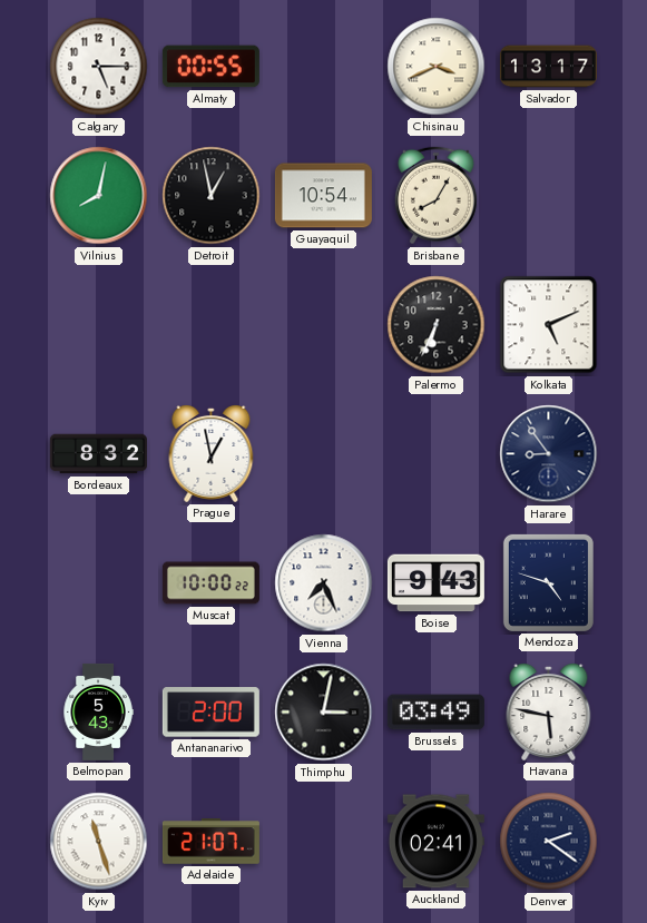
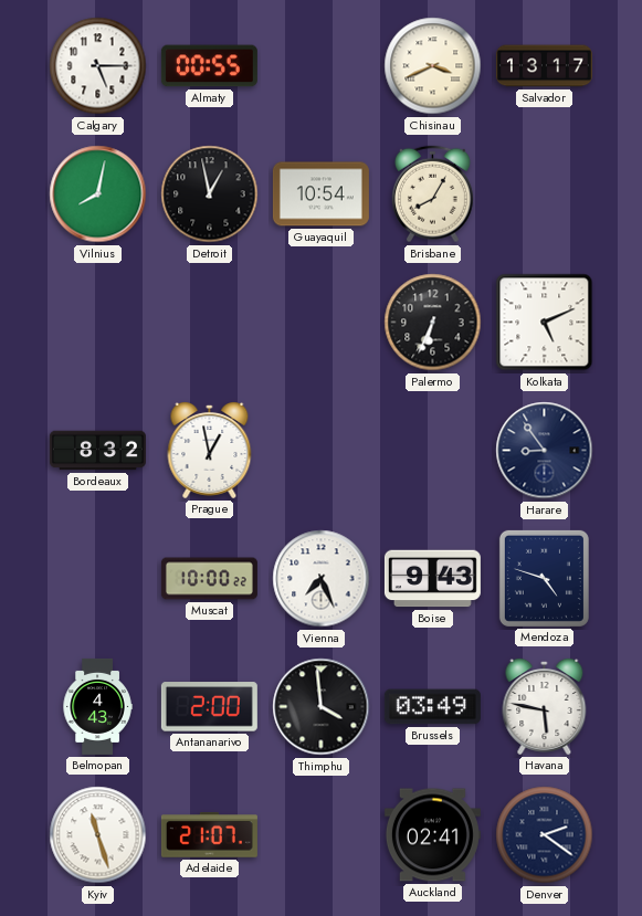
Belmopan: 5:43 -> 4:43 (97, 706)
Thimphu: 3:02 -> 3:59 (322, 707)
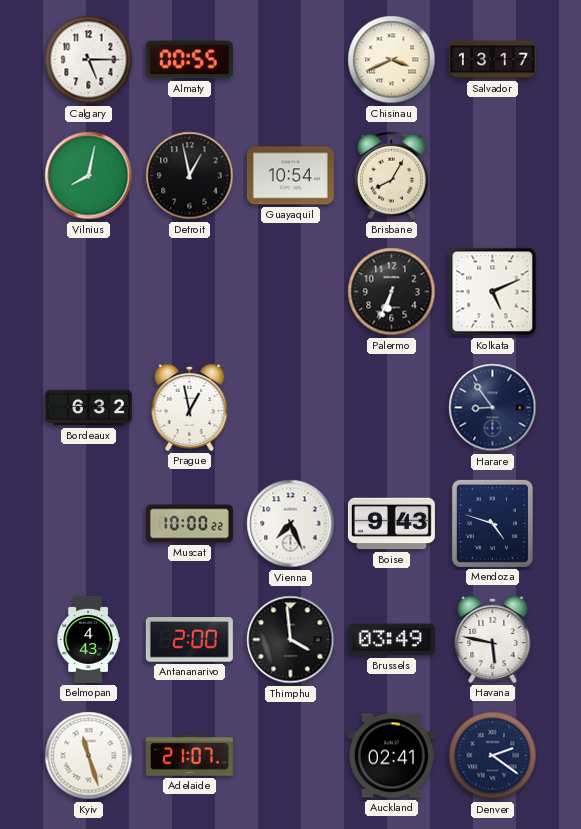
Bordeaux: 8:32 -> 6:32 (88, 408)
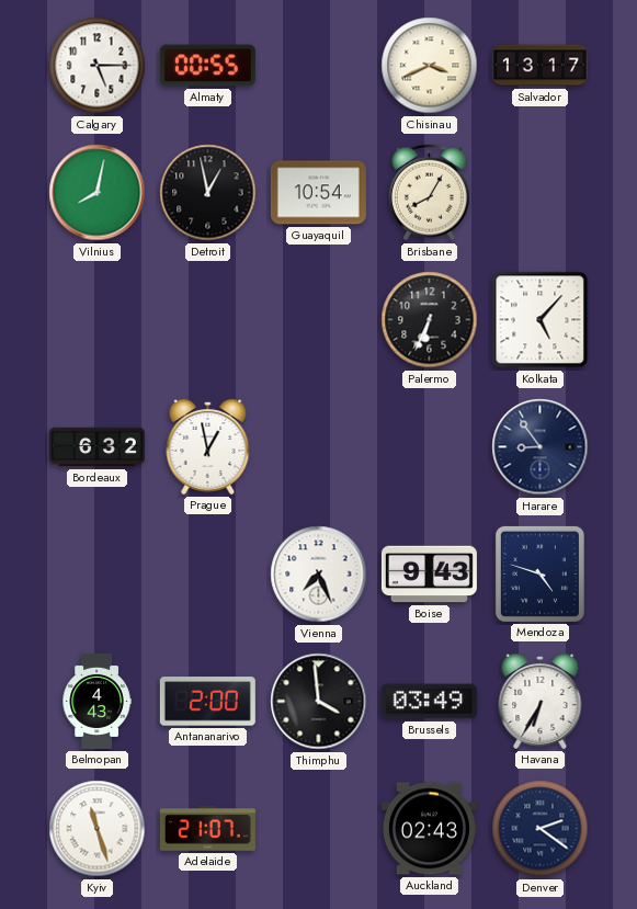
Kolkata: 5:11 -> 5:07 (541, 320)
Muscat: 10:00 -> none (189, 524)
Havana: 5:47 -> 6:35 (541, 702)
Auckland: 02:41 -> 02:43 (429, 829)
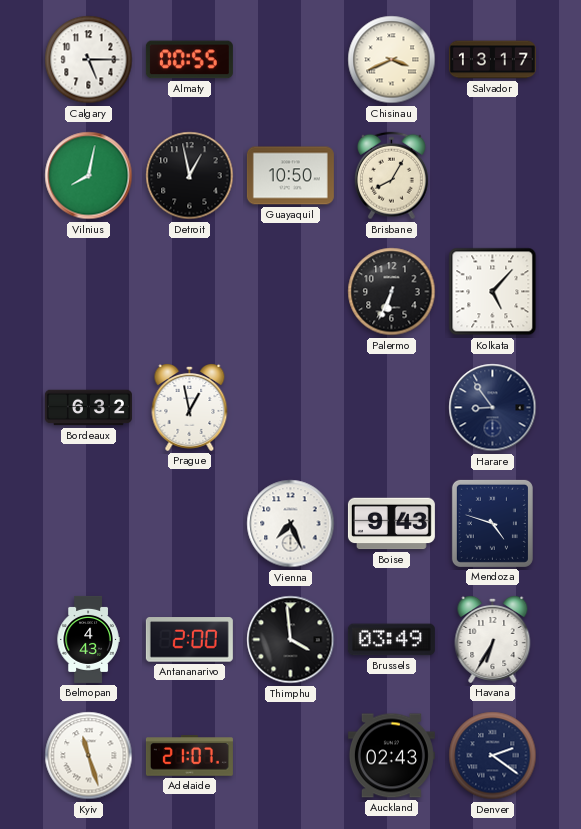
Guayaquil: 10:54 -> 10:50 (290, 176)
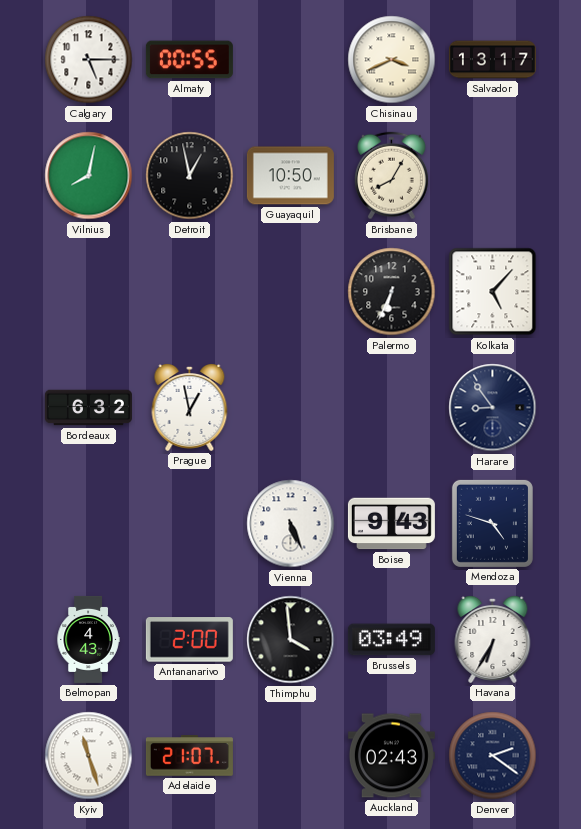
Vienna: 7:26 -> 5:26 (291, 524)
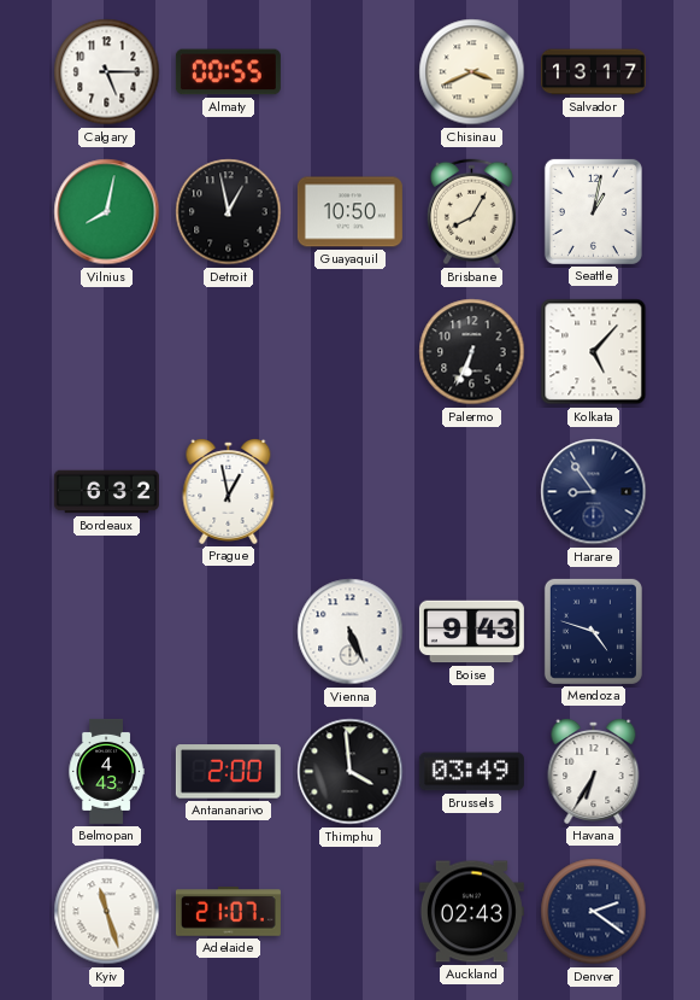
Seattle: none -> 1:02 (593, 211)
